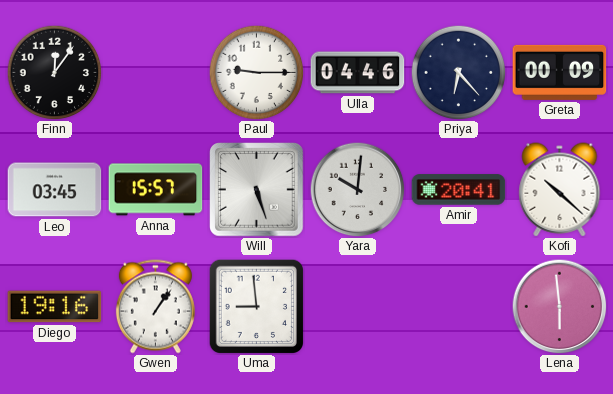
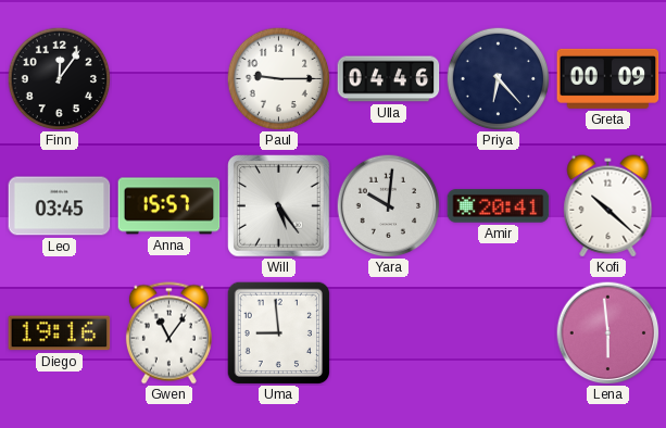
Will: 5:27 -> 5:24 (279, 206)
Gwen: 1:06 -> 11:06 (168, 333)
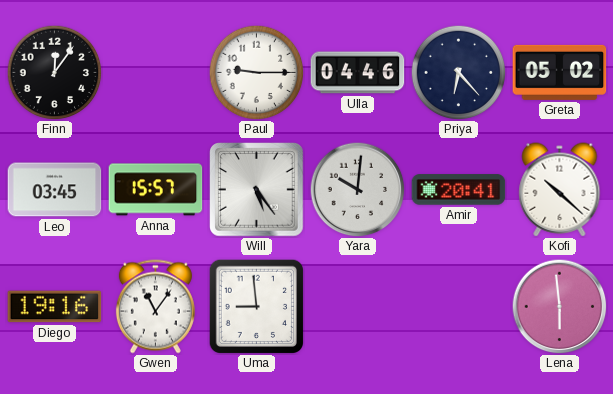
Greta: 00:09 -> 05:02 (560, 72)
